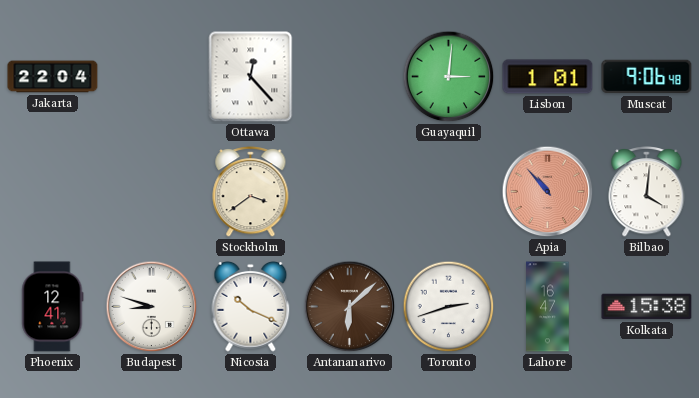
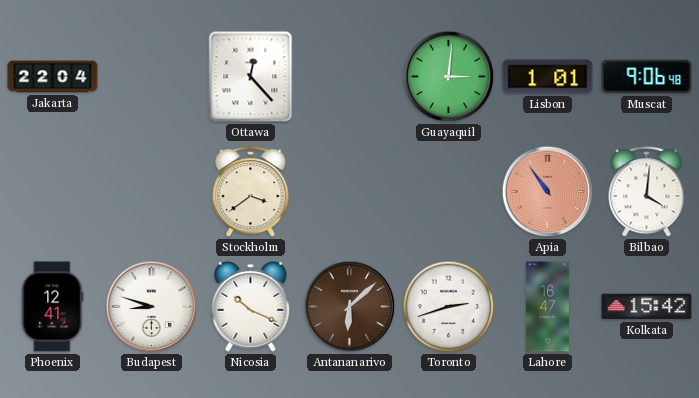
Apia: 10:53 -> 10:54 (548, 192)
Kolkata: 15:38 -> 15:42 (647, 307)
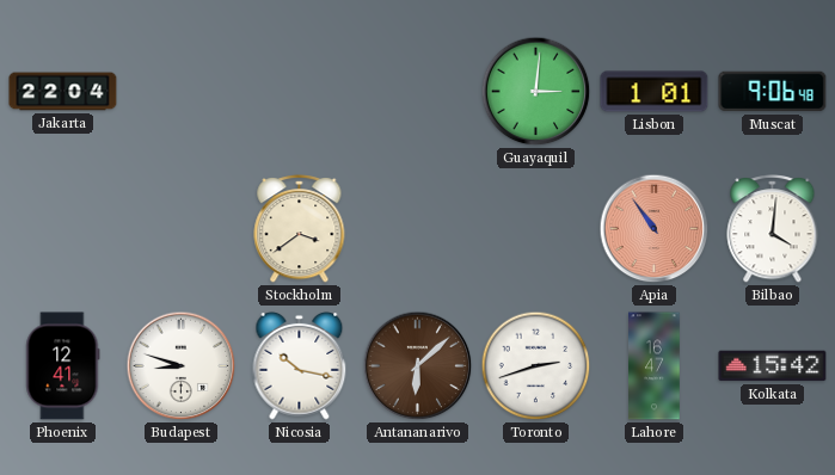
Ottawa: 12:23 -> none (251, 77)
Nicosia: 10:19 -> 10:17 (300, 365)
